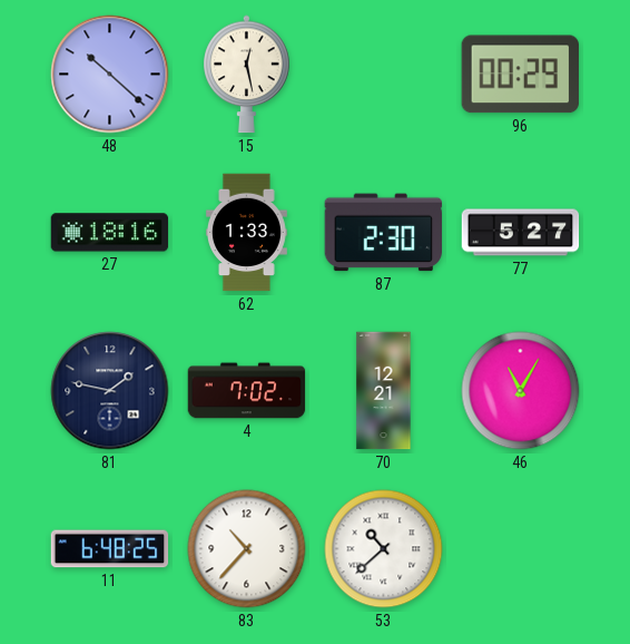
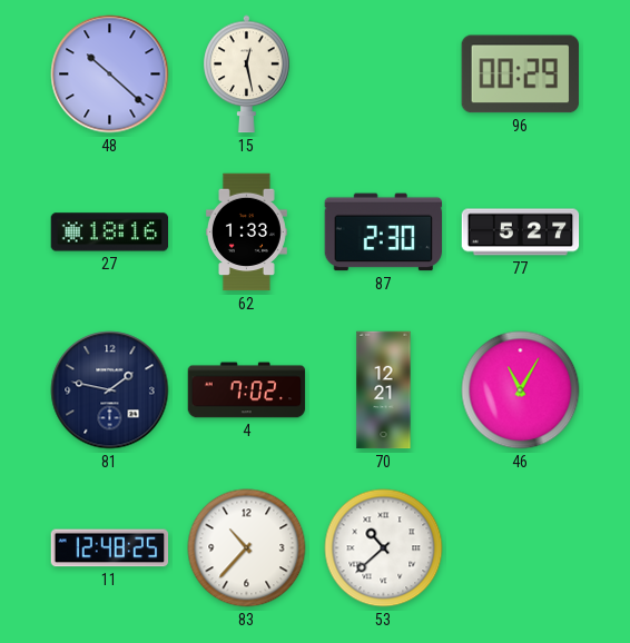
11: 6:48 -> 12:48 (110, 548)
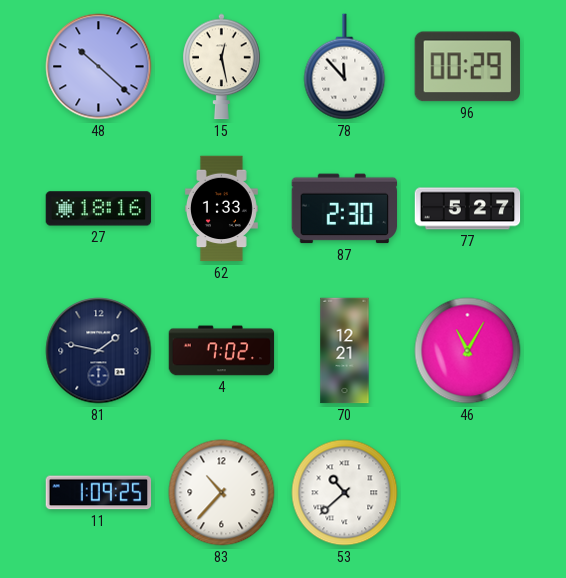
78: none -> 11:53 (345, 67)
11: 12:48 -> 1:09 (99, 493)
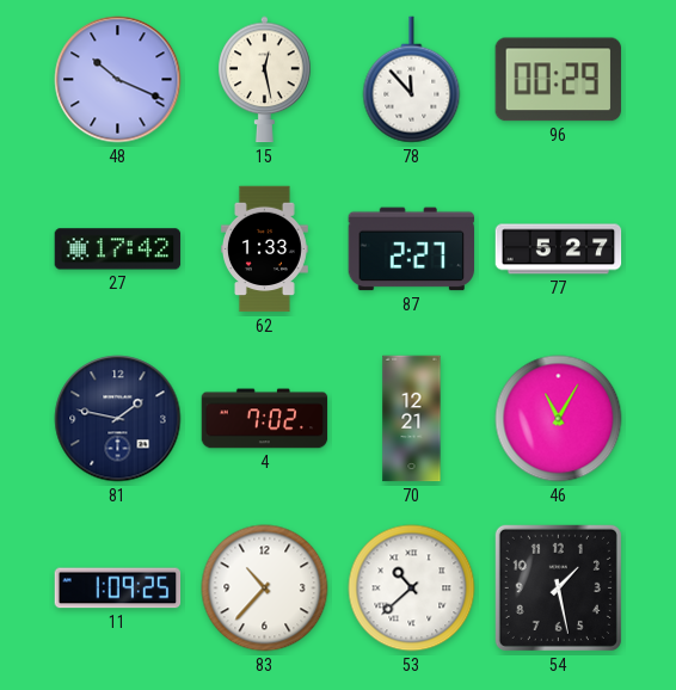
48: 10:22 -> 10:19 (118, 80)
27: 18:16 -> 17:42 (118, 249)
87: 2:30 -> 2:27 (412, 249)
54: none -> 1:28 (558, 587)
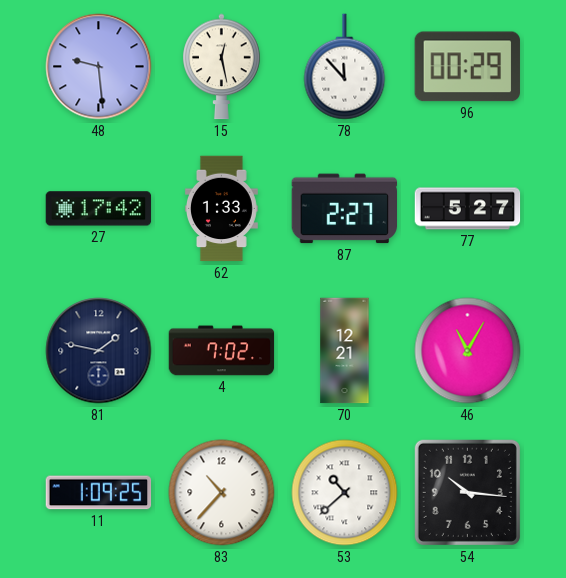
48: 10:19 -> 9:29 (99, 67)
54: 1:28 -> 10:16 (467, 492)
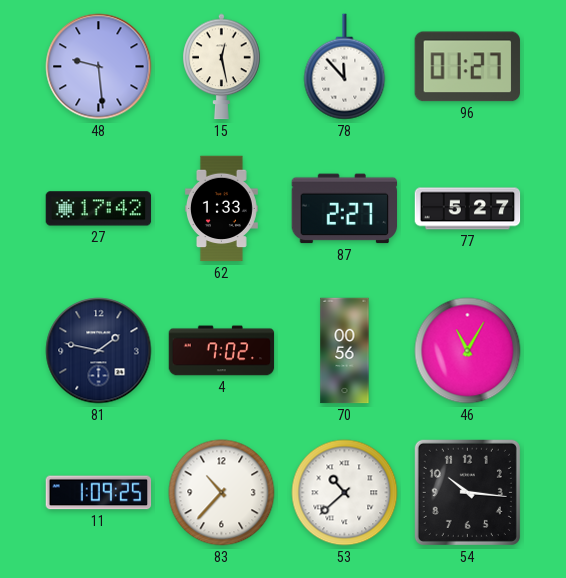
96: 00:29 -> 01:27 (467, 67)
70: 12:21 -> 00:56 (345, 351)
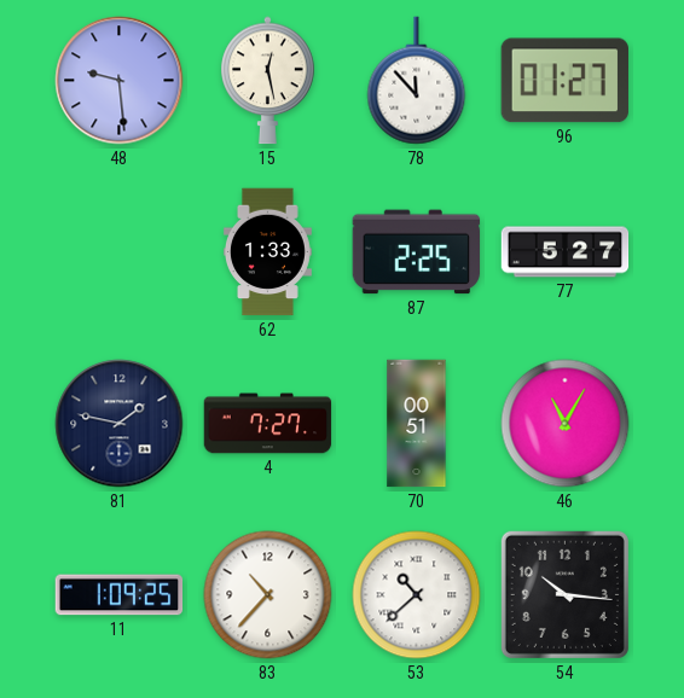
27: 17:42 -> none (99, 209)
87: 2:27 -> 2:25 (417, 252)
4: 7:02 -> 7:27 (268, 424)
70: 00:56 -> 00:51 (417, 424)
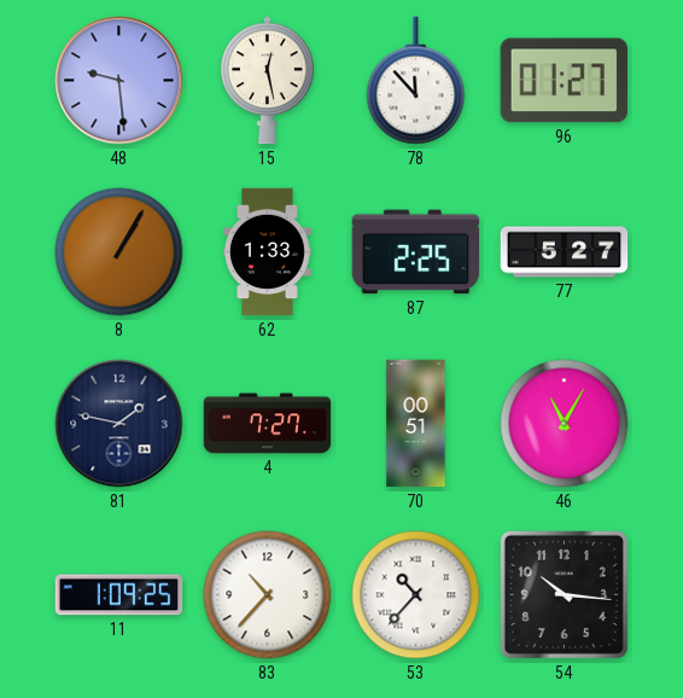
8: none -> 1:05 (119, 252)
53: 10:38 -> 10:37 (416, 595)
